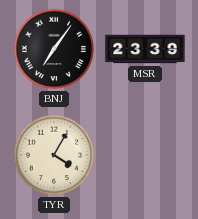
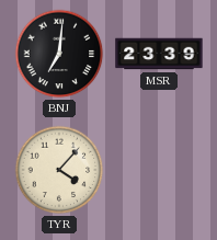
BNJ: 7:06 -> 7:01 (59, 54)
TYR: 4:05 -> 4:07 (59, 170)
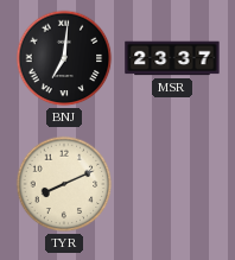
MSR: 23:39 -> 23:37 (172, 58)
TYR: 4:07 -> 8:11 (64, 184)
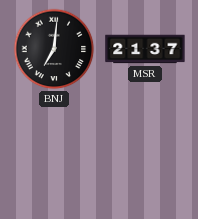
MSR: 23:37 -> 21:37 (145, 49)
TYR: 8:11 -> none (64, 184)
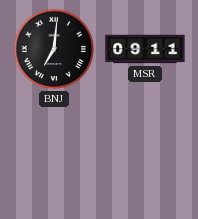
MSR: 21:37 -> 09:11 (145, 49)
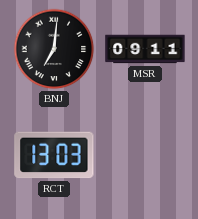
RCT: none -> 13:03 (54, 155)
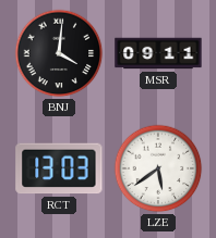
BNJ: 7:01 -> 4:01 (59, 53)
LZE: none -> 5:39 (158, 168)
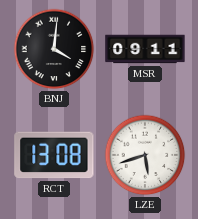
RCT: 13:03 -> 13:08 (54, 155)
LZE: 5:39 -> 5:42 (145, 155)
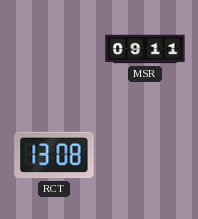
BNJ: 4:01 -> none (54, 49)
LZE: 5:42 -> none (145, 155)
